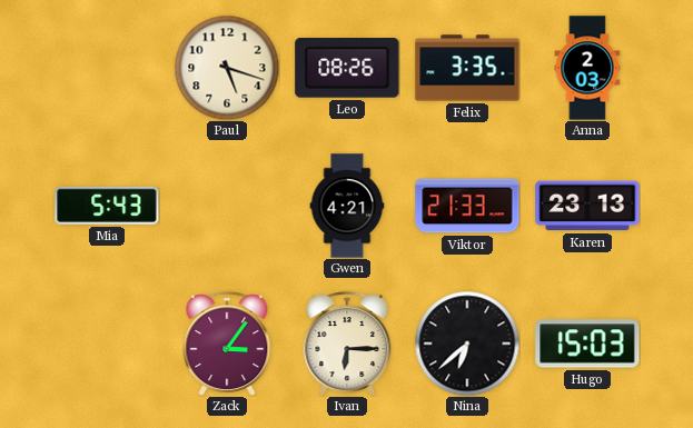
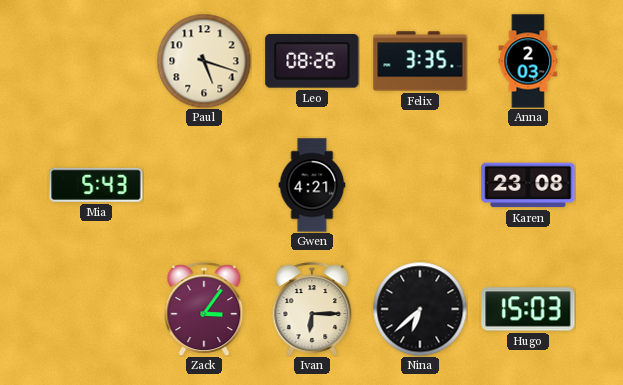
Viktor: 21:33 -> none (467, 206)
Karen: 23:13 -> 23:08 (528, 185)
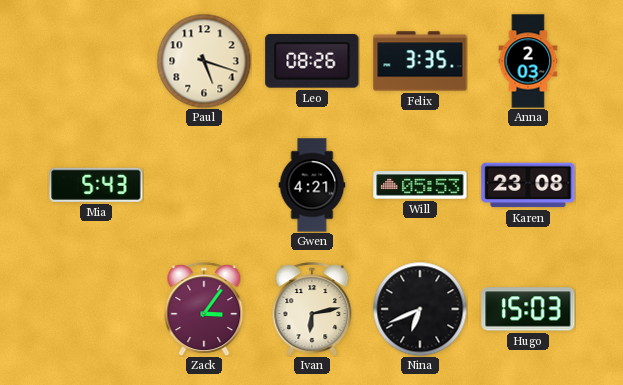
Will: none -> 05:53 (420, 185)
Ivan: 6:15 -> 6:13 (312, 309)
Nina: 6:38 -> 6:41 (420, 309)
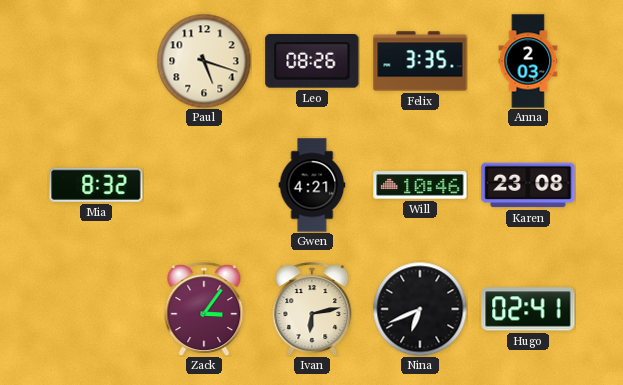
Mia: 5:43 -> 8:32 (96, 185)
Will: 05:53 -> 10:46 (420, 185)
Hugo: 15:03 -> 02:41 (528, 309)
